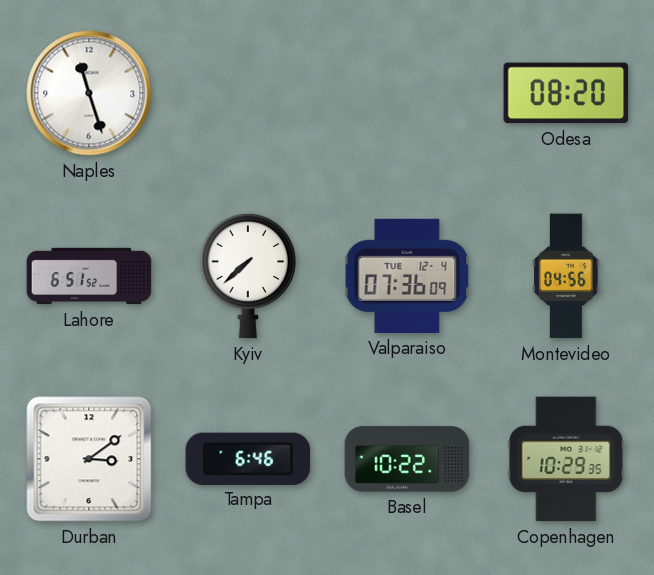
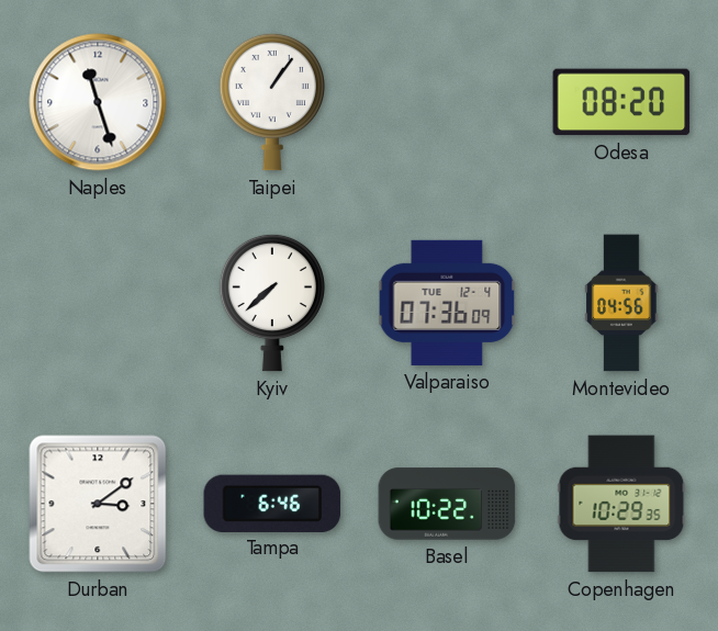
Taipei: none -> 1:06 (272, 102)
Lahore: 6:51 -> none (89, 276)
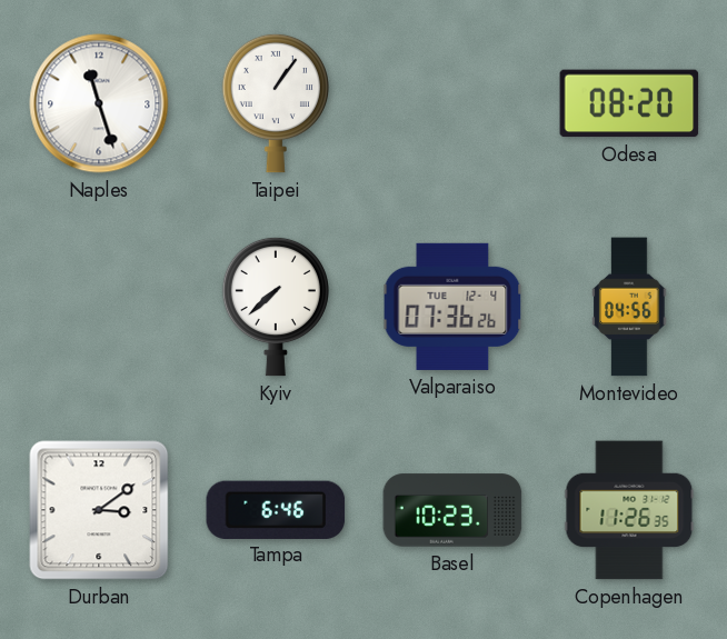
Valparaiso: 07:36:09 -> 07:36:26 (452, 307)
Basel: 10:22 -> 10:23 (452, 510)
Copenhagen: 10:29 -> 11:26 (629, 510)
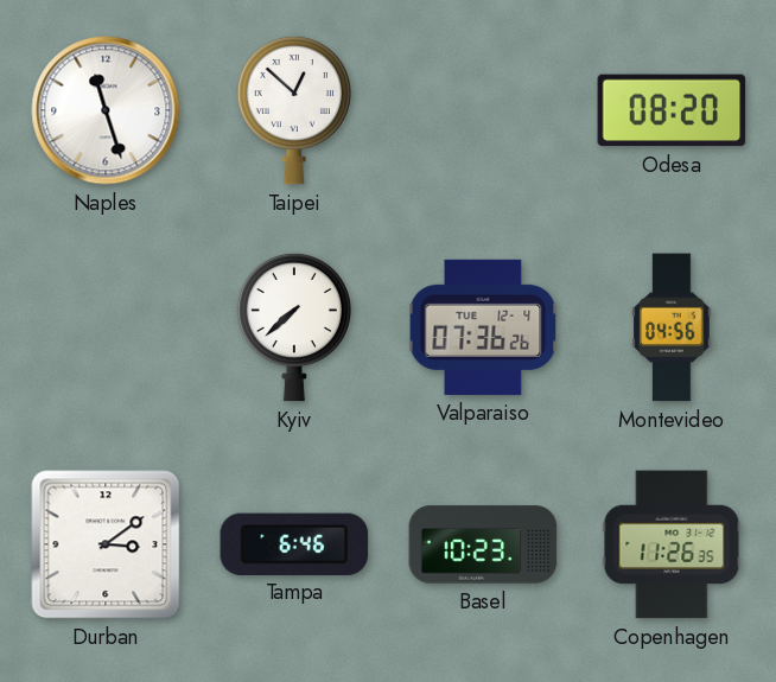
Taipei: 1:06 -> 12:52 (294, 110)
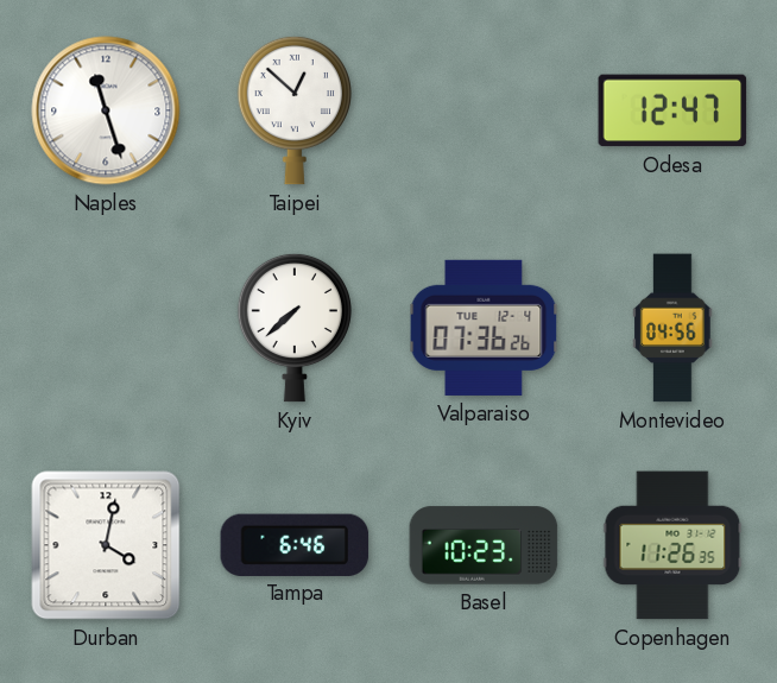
Odesa: 08:20 -> 12:47 (672, 110)
Durban: 3:09 -> 4:02 (106, 545)
